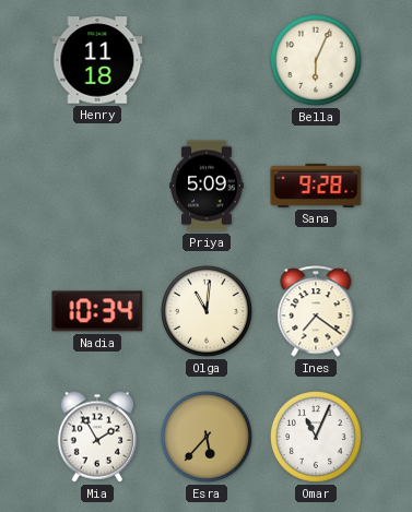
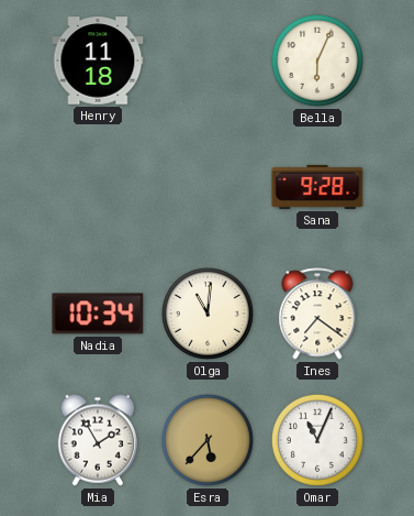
Priya: 5:09 -> none (207, 186)
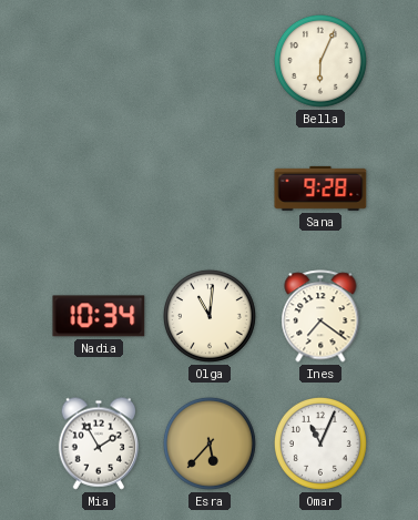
Henry: 11:18 -> none (98, 61)
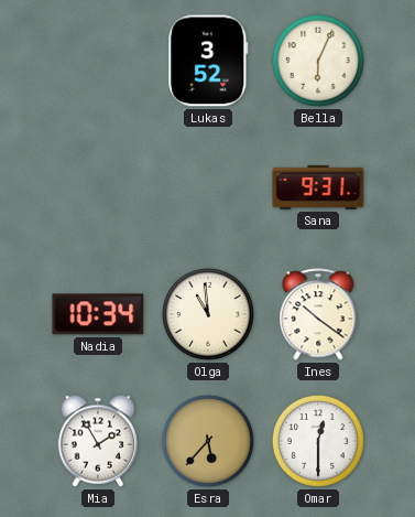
Lukas: none -> 3:52 (208, 61)
Sana: 9:28 -> 9:31 (318, 187)
Olga: 11:01 -> 10:59 (208, 314)
Ines: 7:21 -> 10:21 (318, 314)
Omar: 11:04 -> 12:30 (318, 441)
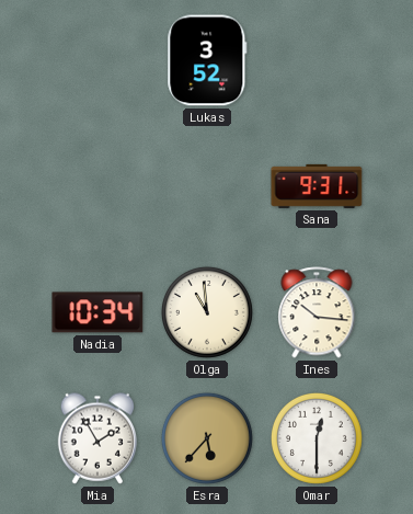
Bella: 6:04 -> none (318, 61)
Ines: 10:21 -> 10:16 (317, 312)
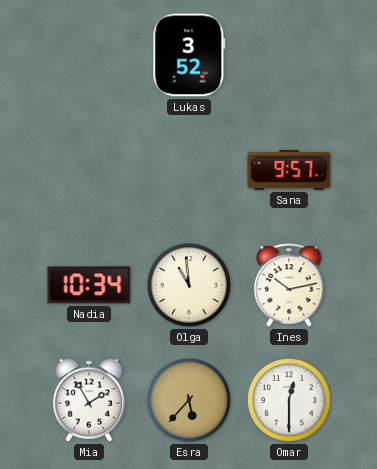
Sana: 9:31 -> 9:57 (289, 170)
Ines: 10:16 -> 10:13 (289, 285)
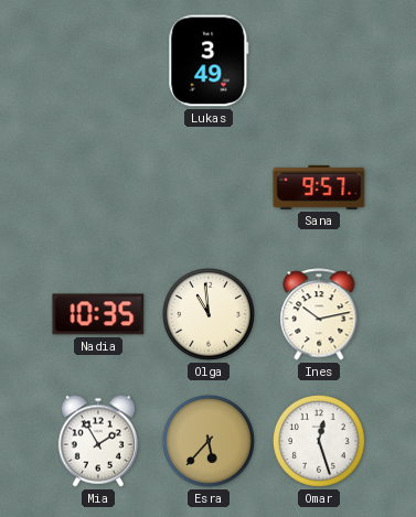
Lukas: 3:52 -> 3:49 (209, 61)
Nadia: 10:34 -> 10:35 (98, 314)
Omar: 12:30 -> 12:27 (319, 441)
